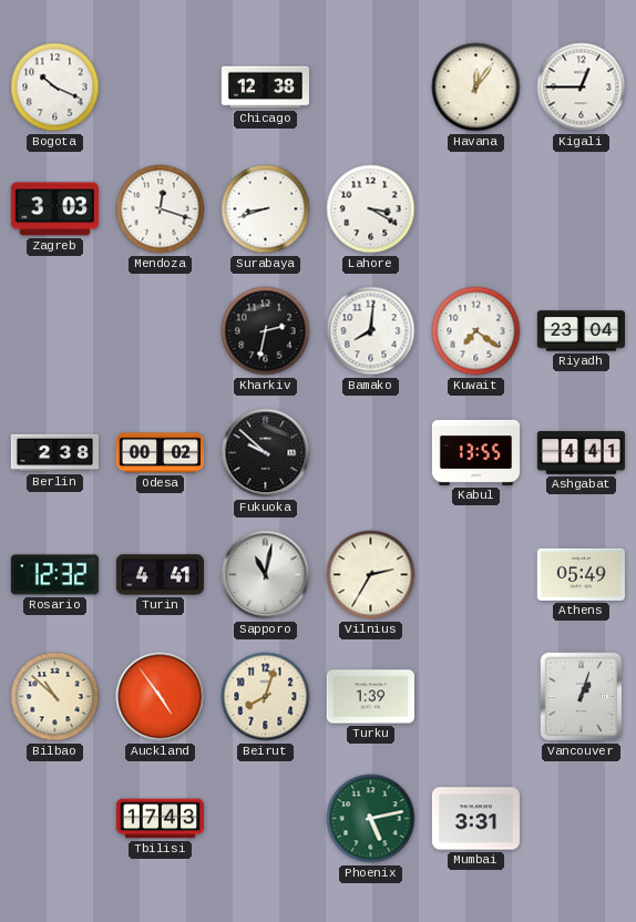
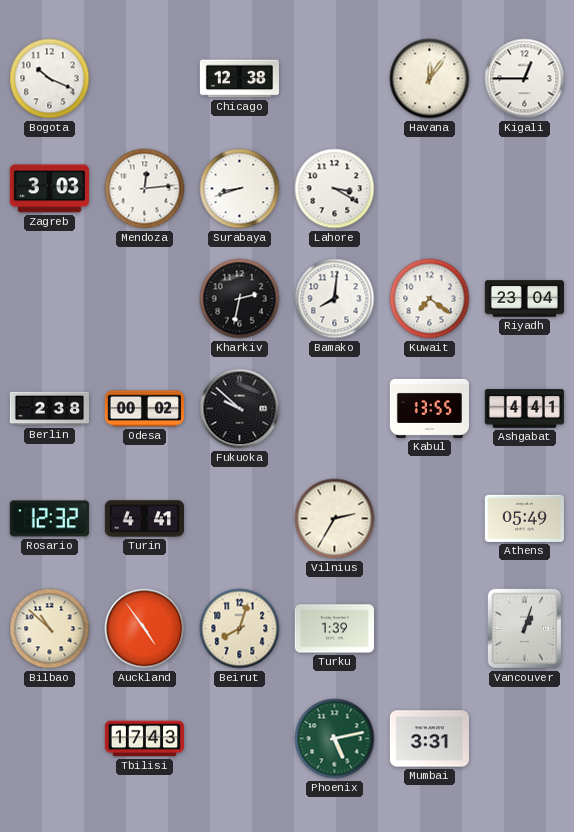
Mendoza: 12:18 -> 12:14 (145, 189)
Sapporo: 11:02 -> none (266, 575)
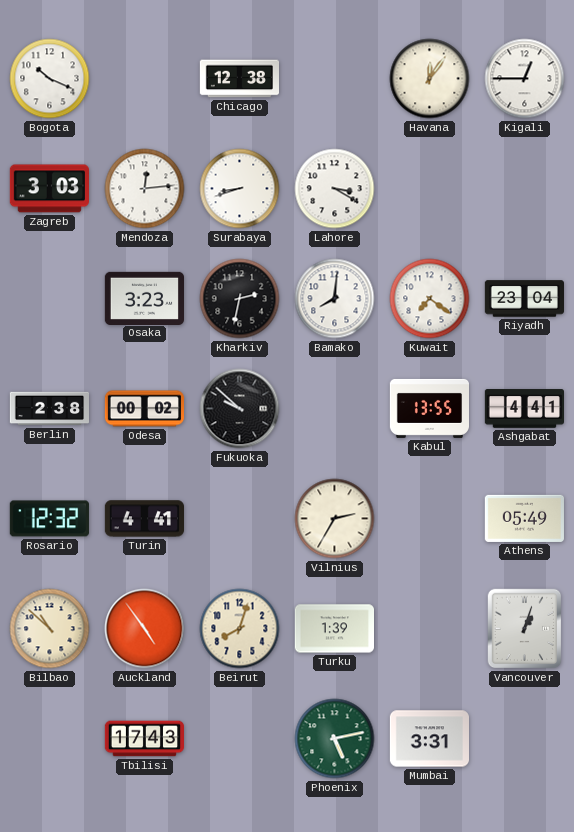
Osaka: none -> 3:23 (144, 298)
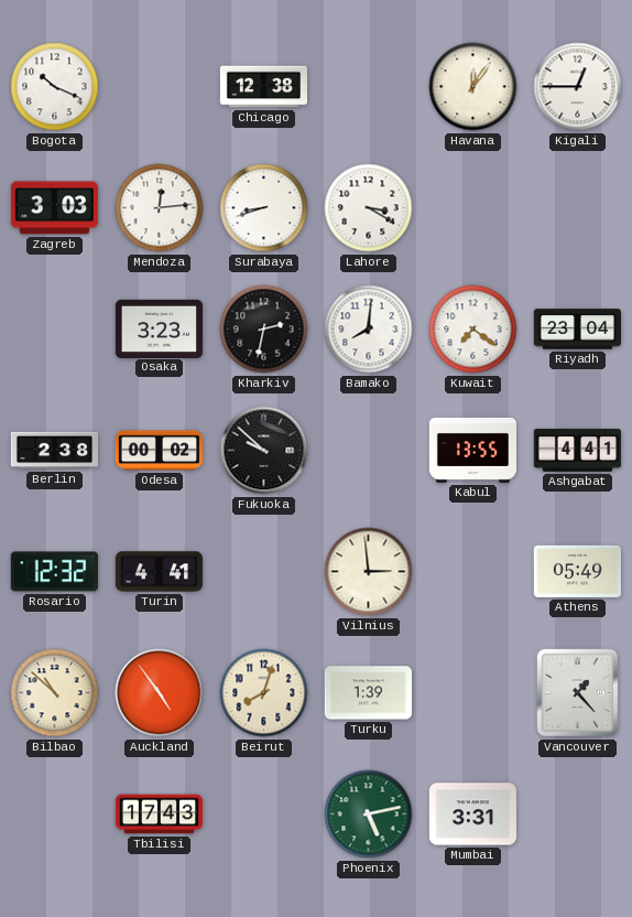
Vilnius: 2:35 -> 2:59 (369, 572)
Vancouver: 1:03 -> 1:23 (578, 693)
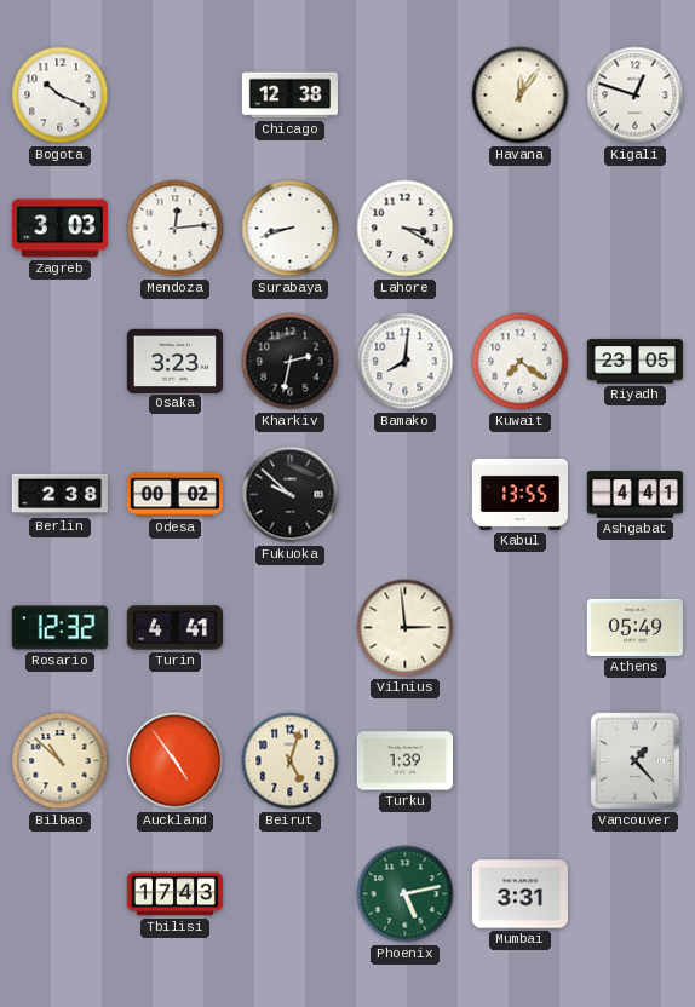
Kigali: 12:45 -> 12:48 (636, 96)
Riyadh: 23:04 -> 23:05 (634, 362)
Beirut: 8:03 -> 5:03 (291, 761)
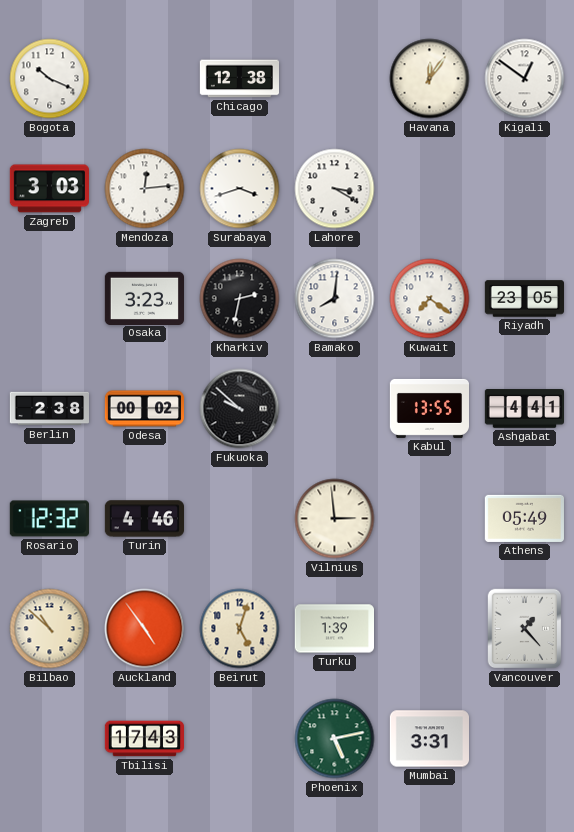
Kigali: 12:48 -> 12:51 (525, 79)
Surabaya: 8:42 -> 3:42 (240, 189)
Turin: 4:41 -> 4:46 (144, 519)
